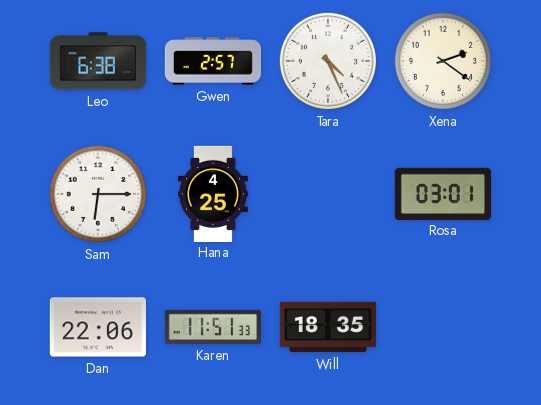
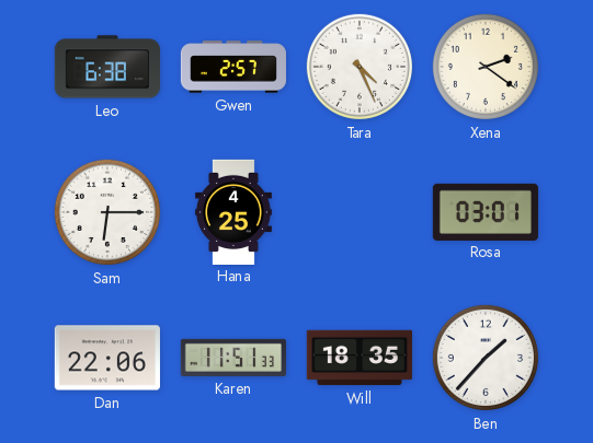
Ben: none -> 1:37 (486, 358)
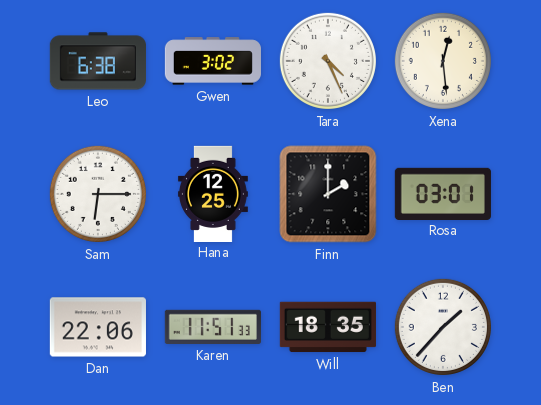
Gwen: 2:57 -> 3:02 (212, 61)
Xena: 2:21 -> 12:29 (443, 61)
Hana: 4:25 -> 12:25 (213, 193)
Finn: none -> 2:00 (328, 194)
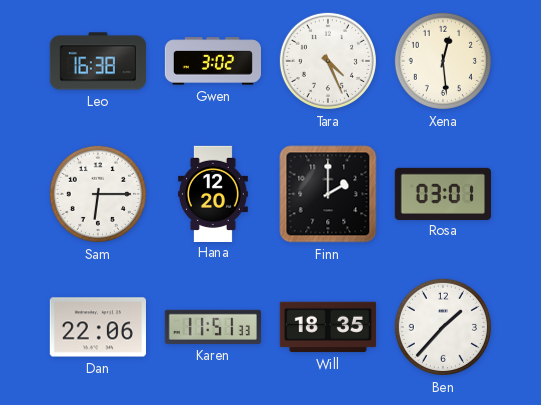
Leo: 6:38 -> 16:38 (98, 61)
Hana: 12:25 -> 12:20 (213, 193)
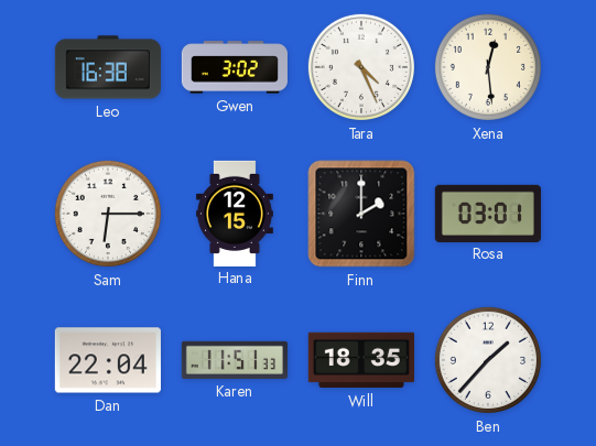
Hana: 12:20 -> 12:15 (235, 213)
Dan: 22:06 -> 22:04 (108, 360)
